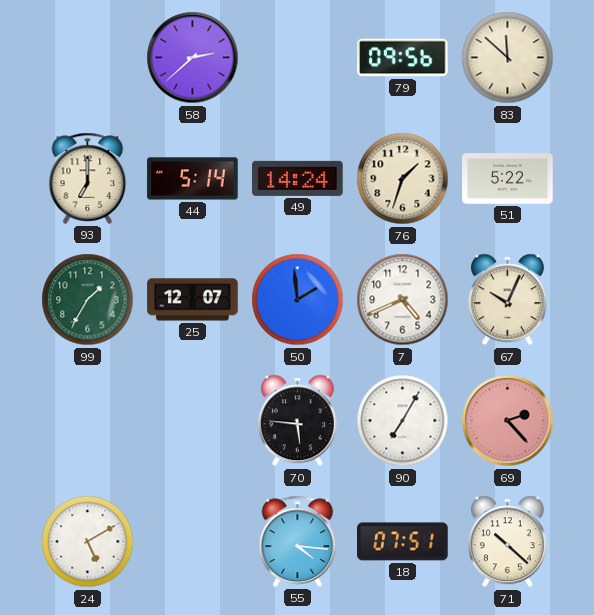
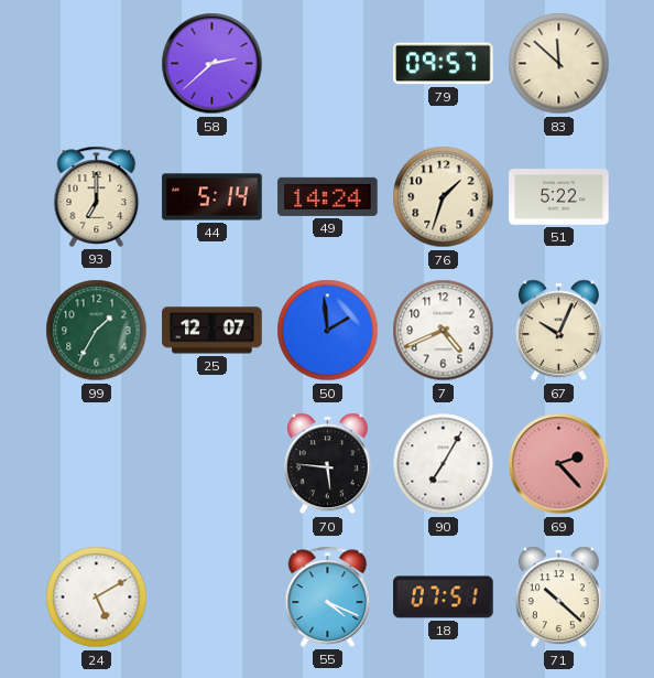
79: 09:56 -> 09:57 (444, 64)
55: 4:16 -> 4:19 (328, 596)
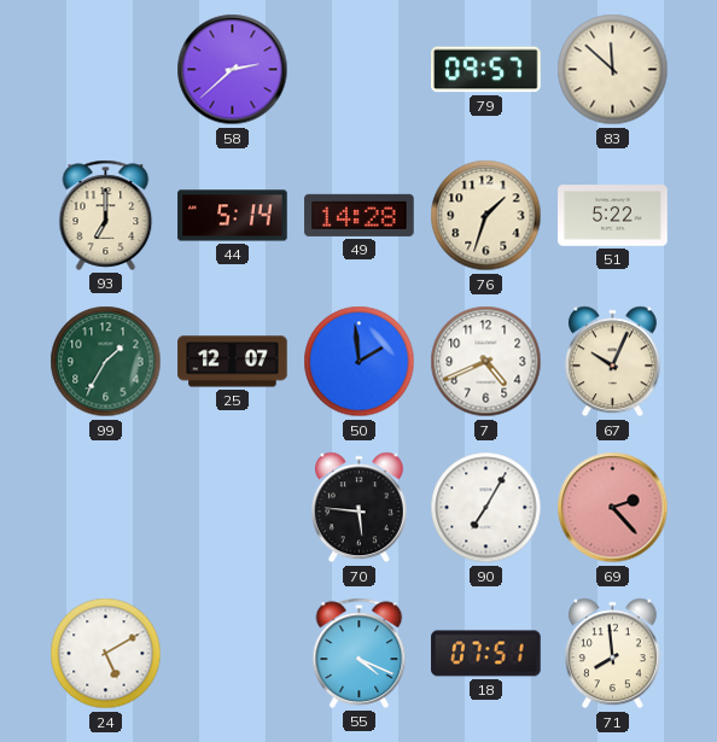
49: 14:24 -> 14:28 (360, 215)
71: 10:22 -> 7:59 (612, 654)
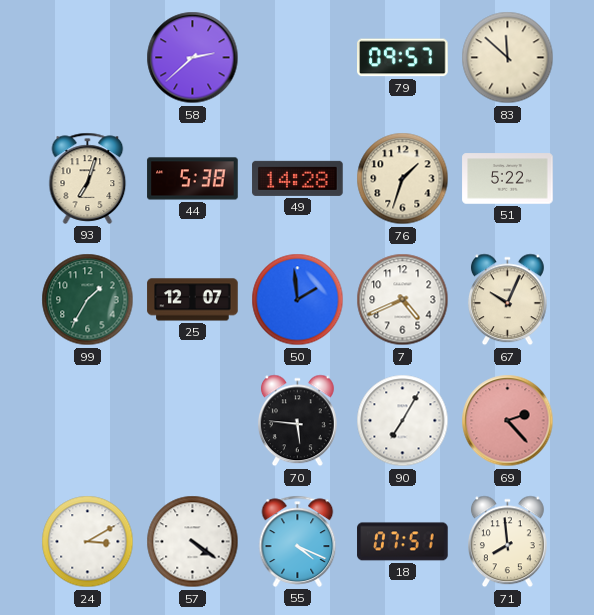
93: 7:00 -> 7:03 (88, 178)
44: 5:14 -> 5:38 (193, 179)
24: 5:10 -> 3:10 (88, 542)
57: none -> 4:21 (193, 542)
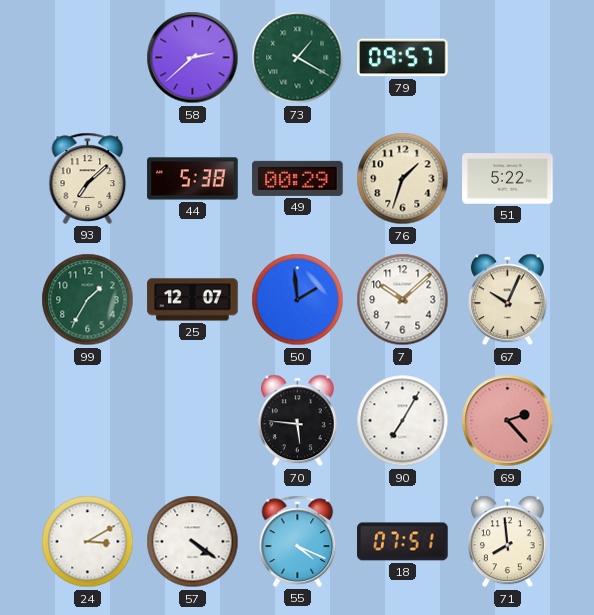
73: none -> 1:20 (298, 58)
83: 11:52 -> none (508, 58)
93: 7:03 -> 7:08 (88, 178)
49: 14:28 -> 00:29 (298, 178)
7: 4:41 -> 10:08 (403, 300)
